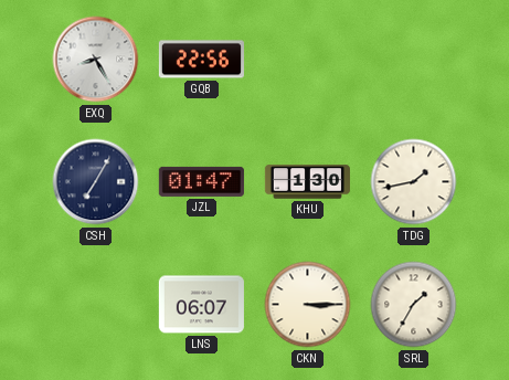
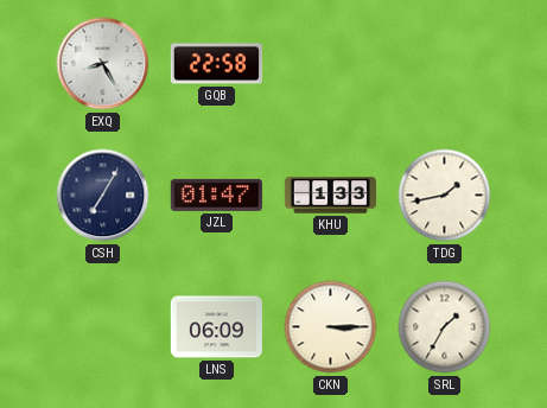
GQB: 22:56 -> 22:58 (216, 64)
KHU: 1:30 -> 1:33 (330, 196)
LNS: 06:07 -> 06:09 (216, 327)
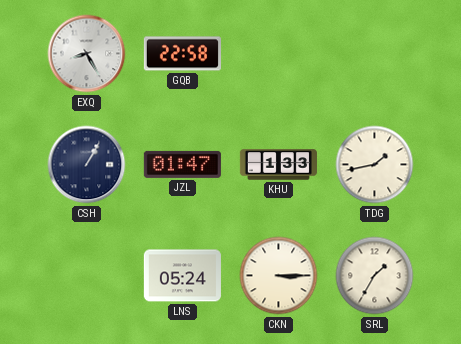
CSH: 7:05 -> 1:05 (87, 165)
LNS: 06:09 -> 05:24 (182, 276)
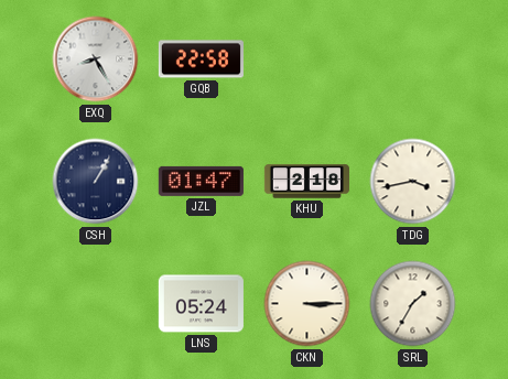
KHU: 1:33 -> 2:18 (306, 182)
TDG: 1:43 -> 3:43 (413, 182)
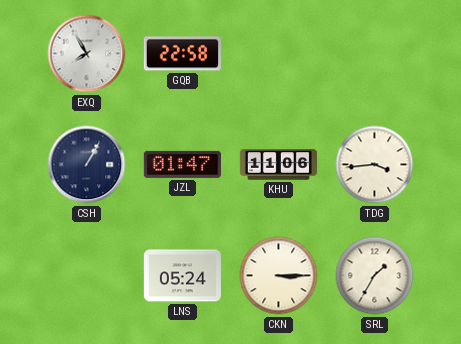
EXQ: 8:25 -> 7:55 (87, 54)
KHU: 2:18 -> 11:06 (278, 165)
TDG: 3:43 -> 3:44 (375, 165)
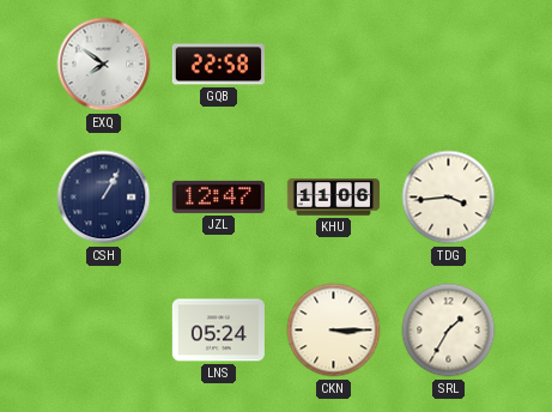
EXQ: 7:55 -> 7:51 (104, 65)
JZL: 01:47 -> 12:47 (218, 196)
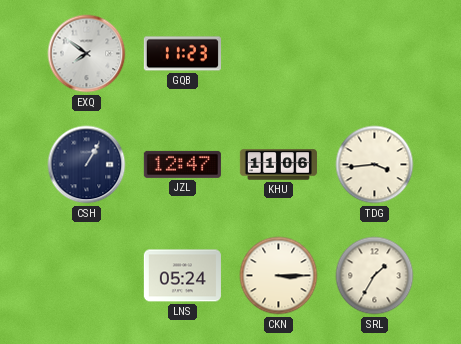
GQB: 22:58 -> 11:23 (182, 54)
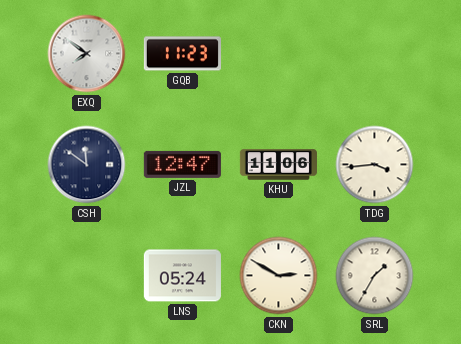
CSH: 1:05 -> 11:51 (87, 165)
CKN: 3:15 -> 2:50 (279, 276)
